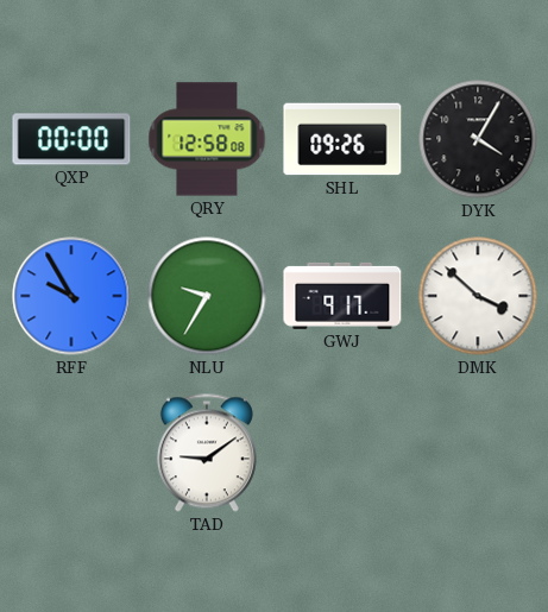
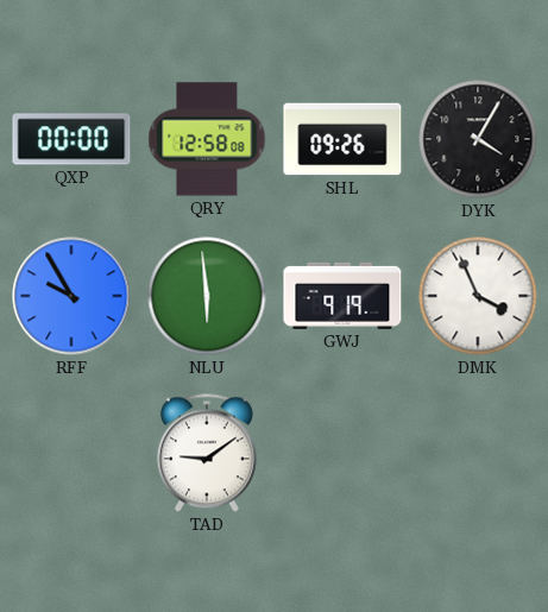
NLU: 9:35 -> 5:59 (207, 296)
GWJ: 9:17 -> 9:19 (342, 296)
DMK: 3:52 -> 3:56 (478, 296)
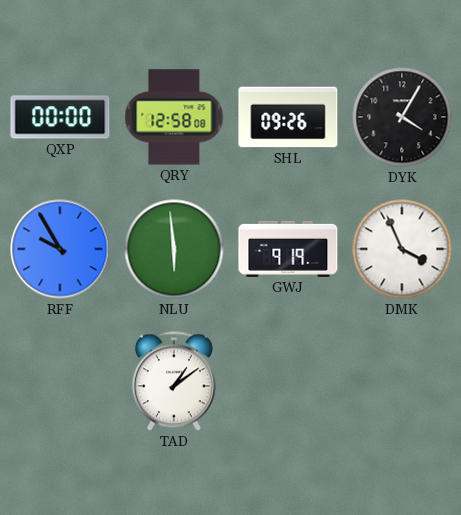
TAD: 9:09 -> 1:09 (174, 381)
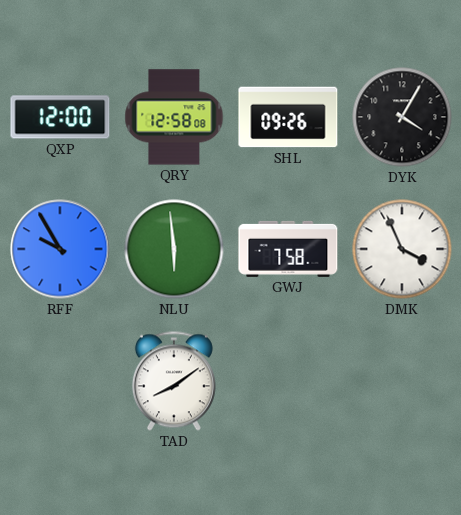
QXP: 00:00 -> 12:00 (60, 117)
GWJ: 9:19 -> 7:58 (288, 249)
TAD: 1:09 -> 8:09 (174, 381)
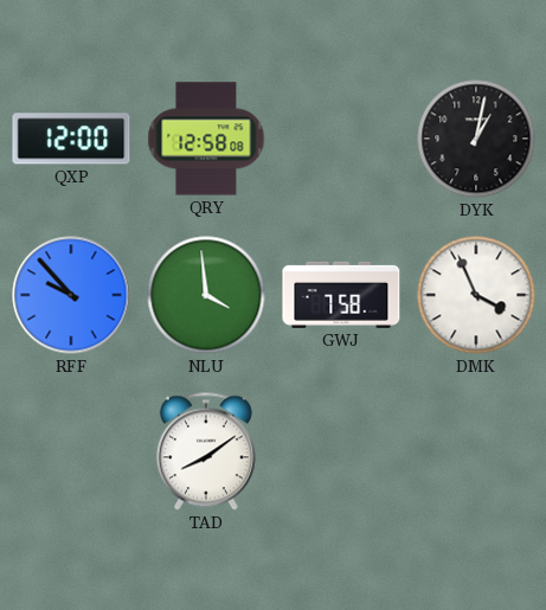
SHL: 09:26 -> none (288, 117)
DYK: 4:05 -> 1:02 (476, 139)
RFF: 9:55 -> 9:53 (71, 295)
NLU: 5:59 -> 3:59 (206, 295)
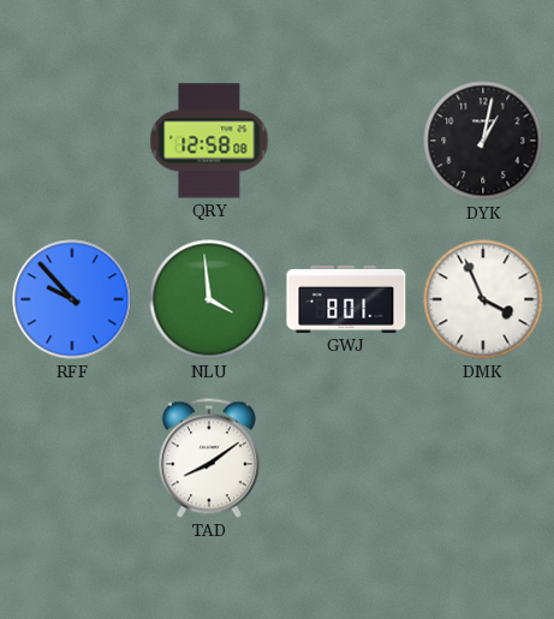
QXP: 12:00 -> none (71, 139)
GWJ: 7:58 -> 8:01 (346, 299)
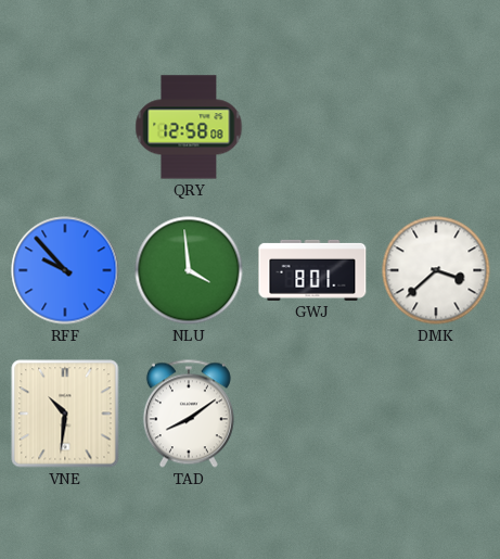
DYK: 1:02 -> none (483, 141)
DMK: 3:56 -> 3:38 (436, 270)
VNE: none -> 10:31 (65, 414)
